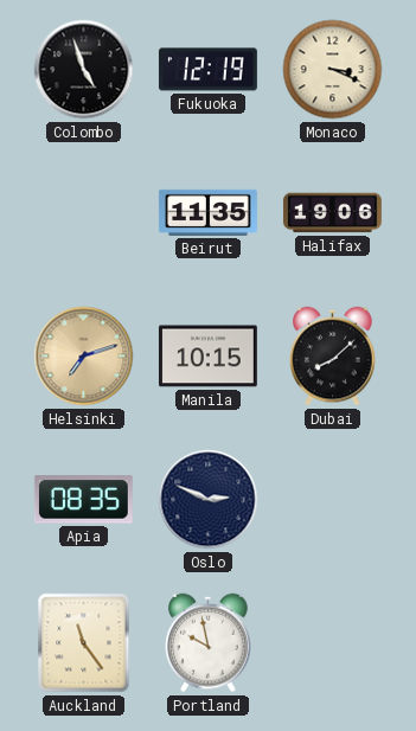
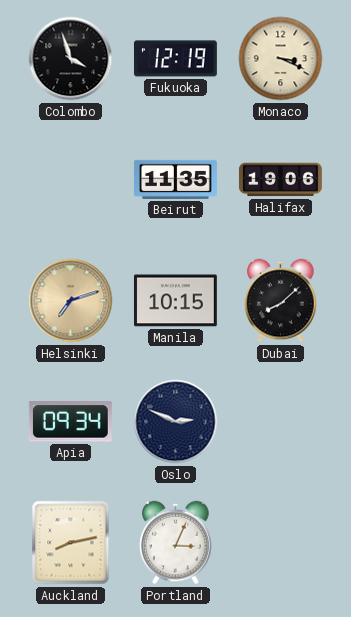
Colombo: 4:57 -> 3:57 (71, 59)
Apia: 08:35 -> 09:34 (70, 422)
Auckland: 11:24 -> 8:13 (71, 543)
Portland: 9:58 -> 3:04 (176, 543)
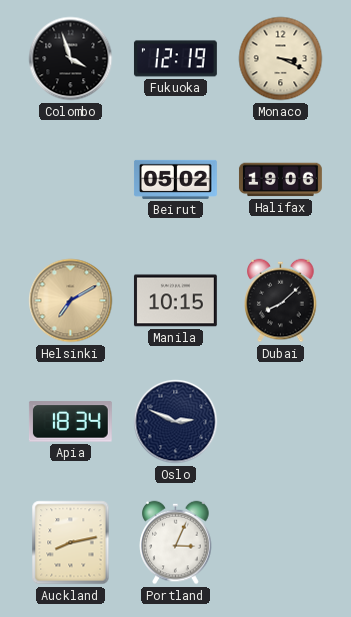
Beirut: 11:35 -> 05:02 (176, 179)
Helsinki: 7:12 -> 7:10 (71, 301)
Apia: 09:34 -> 18:34 (70, 422)
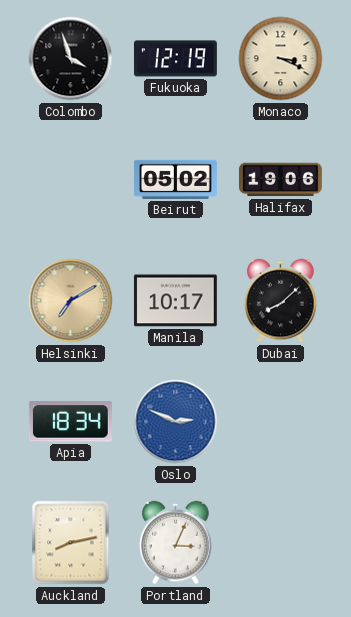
Manila: 10:15 -> 10:17 (175, 301)
Oslo dial: navy -> blue (176, 422)
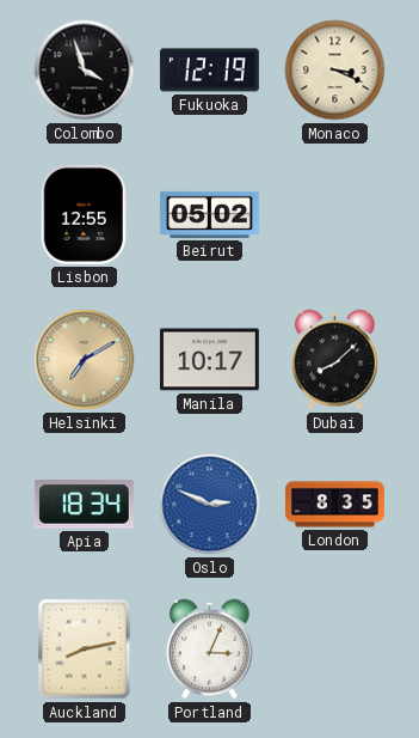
Lisbon: none -> 12:55 (84, 214)
Halifax: 19:06 -> none (280, 180)
London: none -> 8:35 (335, 505)
